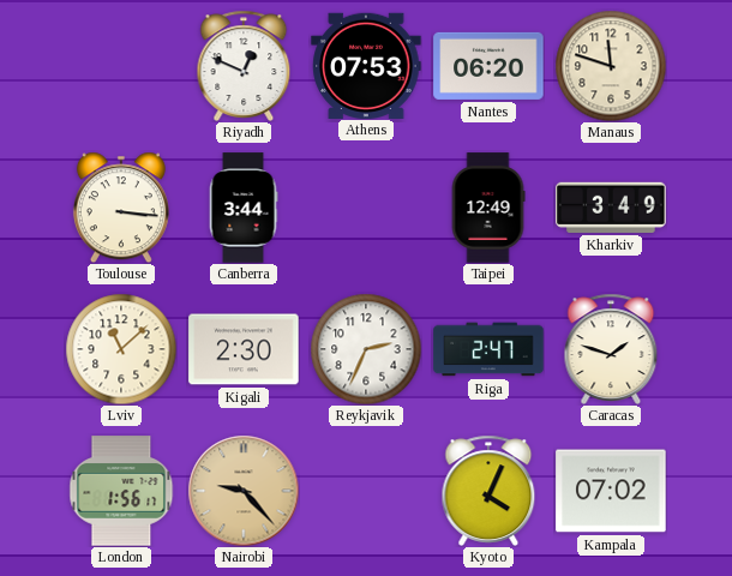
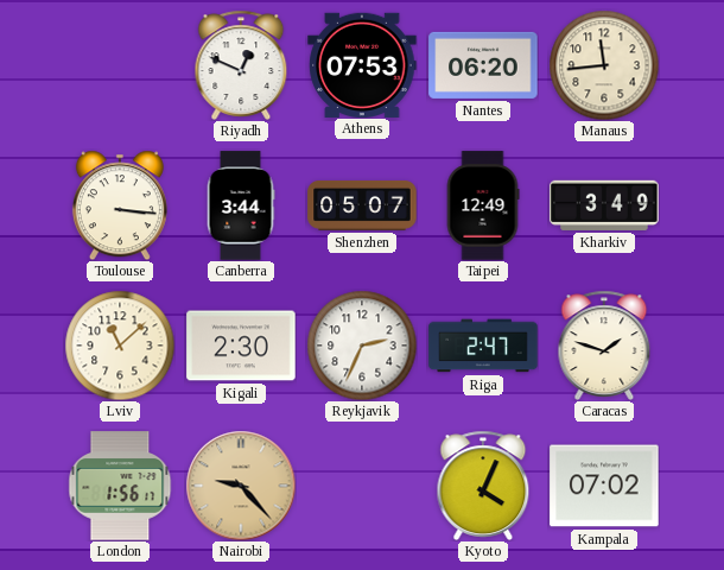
Manaus: 11:48 -> 11:44 (604, 65)
Shenzhen: none -> 05:07 (362, 205)
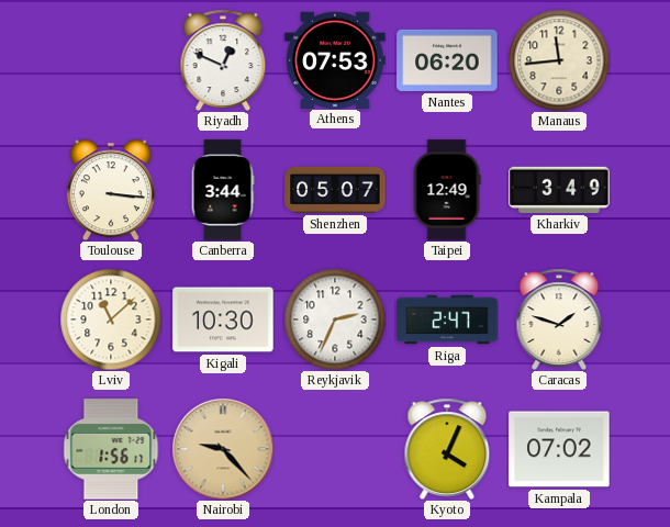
Kigali: 2:30 -> 10:30 (223, 319)
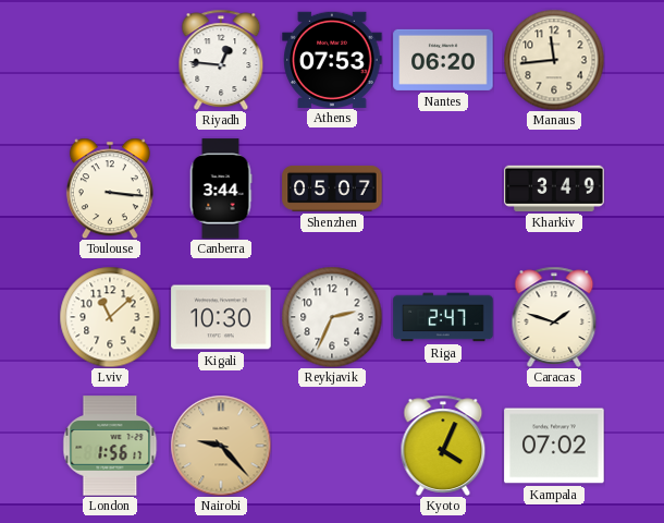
Riyadh: 12:49 -> 12:46 (221, 60)
Taipei: 12:49 -> none (447, 190)
